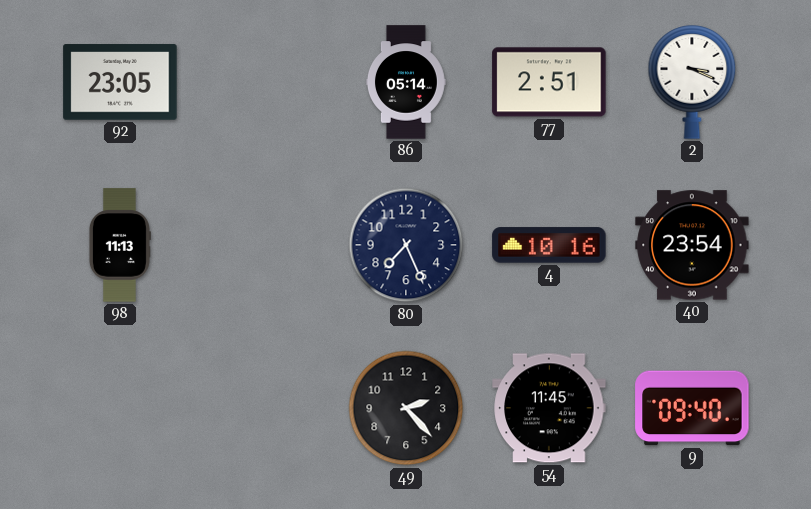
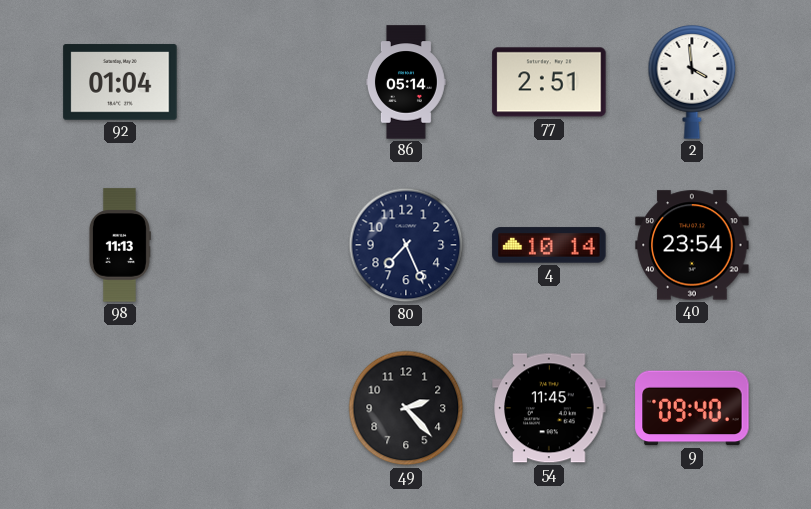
92: 23:05 -> 01:04 (120, 82)
2: 3:19 -> 3:59 (692, 82)
4: 10:16 -> 10:14 (549, 245)
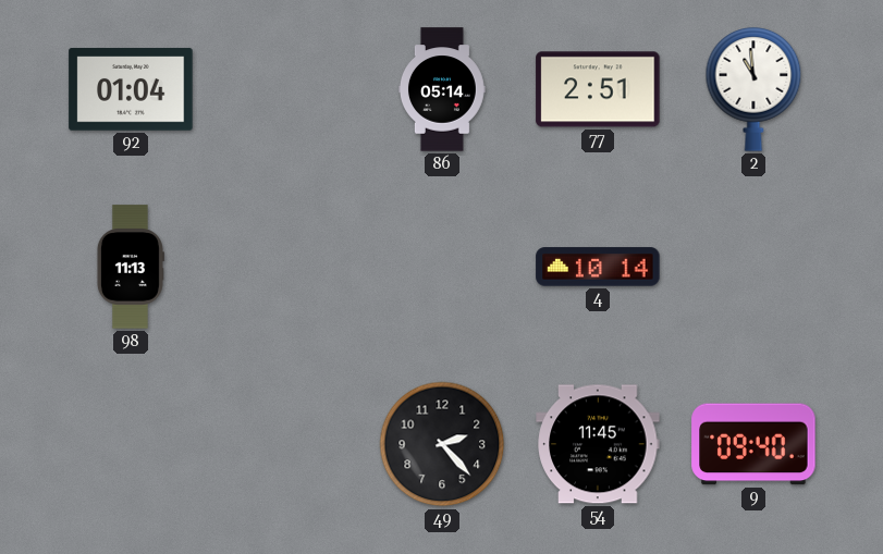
2: 3:59 -> 10:59 (753, 89)
80: 7:26 -> none (406, 245)
40: 23:54 -> none (692, 245)
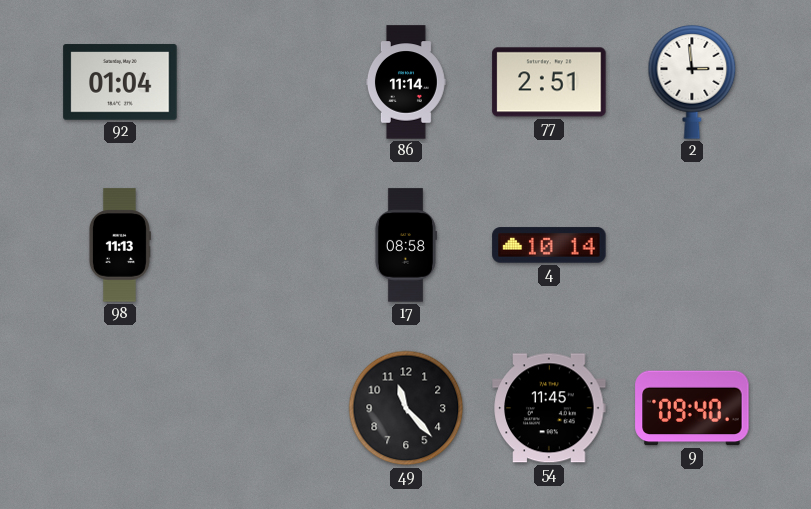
86: 05:14 -> 11:14 (406, 82)
2: 10:59 -> 2:59 (692, 82)
17: none -> 08:58 (405, 245)
49: 2:23 -> 11:23 (406, 408)
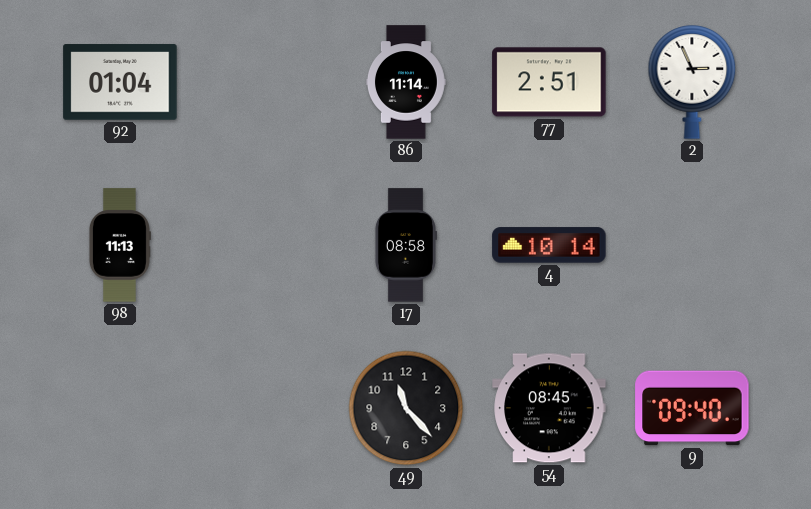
2: 2:59 -> 2:56 (692, 82)
54: 11:45 -> 08:45 (549, 408)
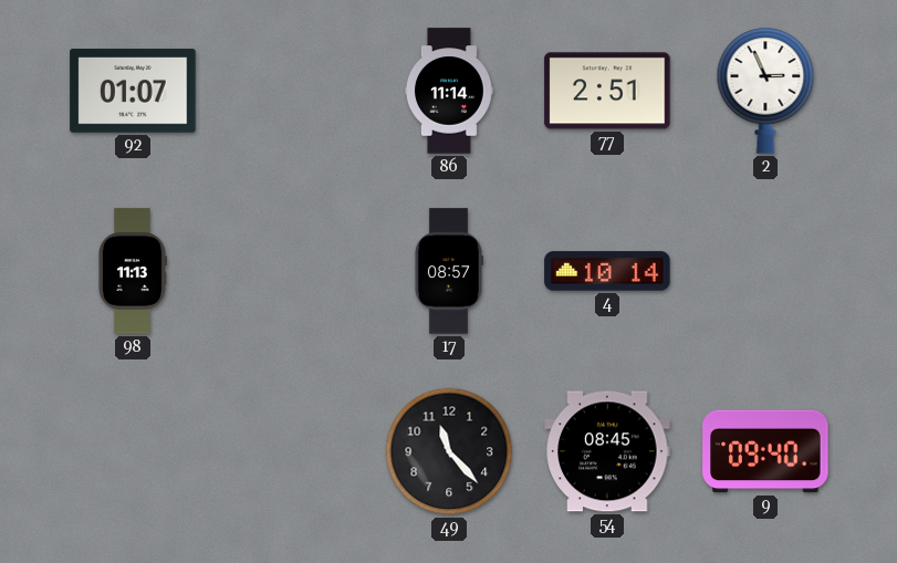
92: 01:04 -> 01:07 (133, 91)
17: 08:58 -> 08:57 (448, 271)
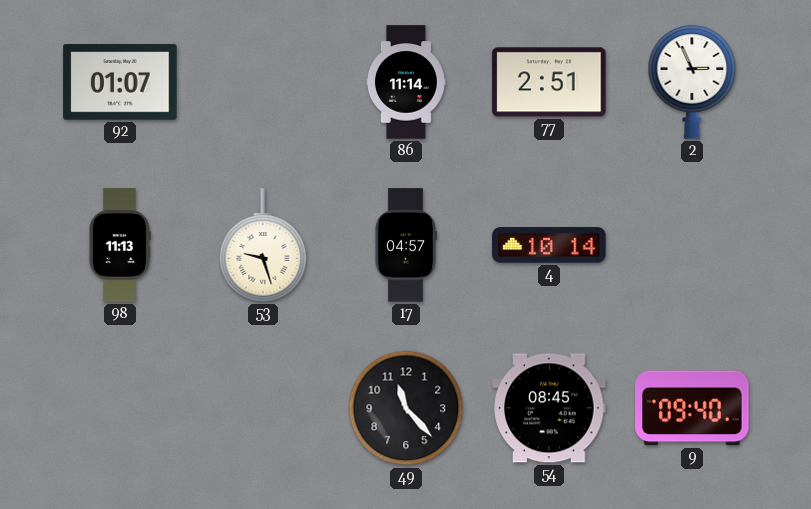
53: none -> 9:27 (263, 245)
17: 08:57 -> 04:57 (405, 245)
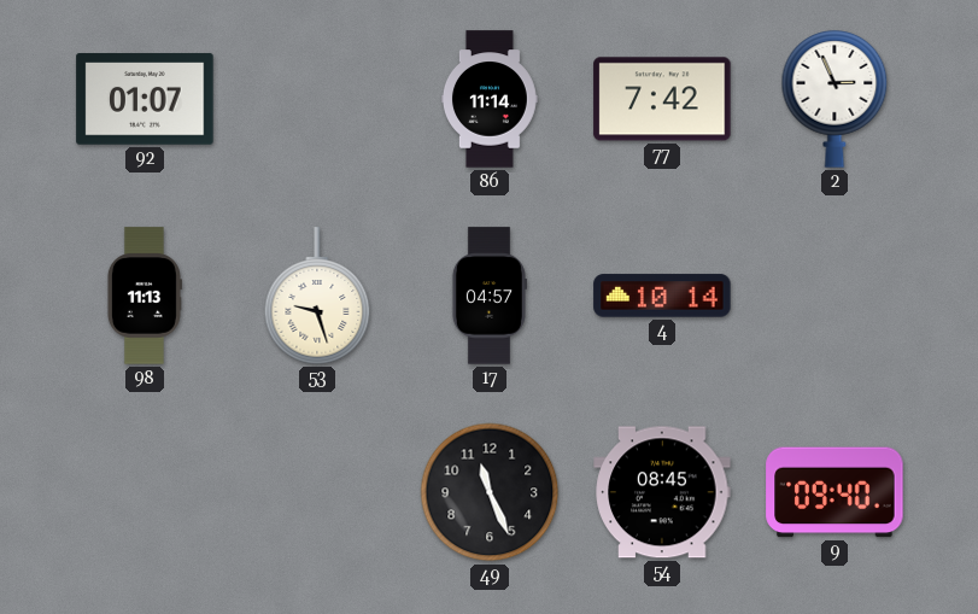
77: 2:51 -> 7:42 (662, 99)
49: 11:23 -> 11:26 (490, 492)
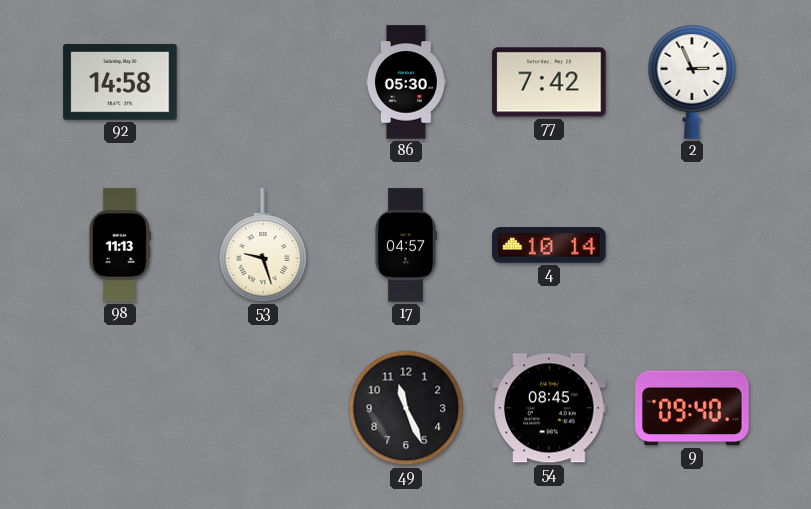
92: 01:07 -> 14:58 (120, 82)
86: 11:14 -> 05:30 (406, 82)
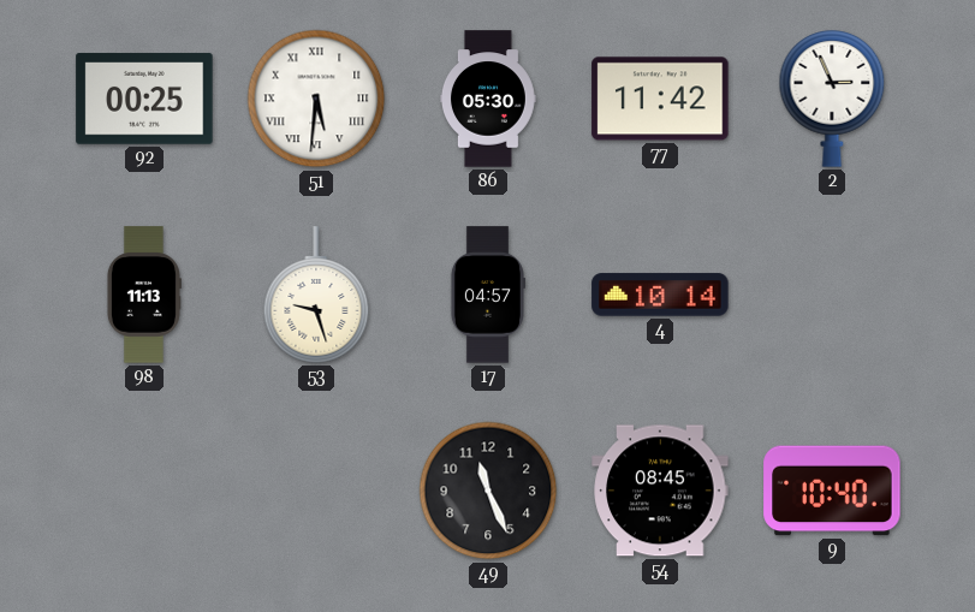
92: 14:58 -> 00:25 (144, 99)
51: none -> 5:31 (316, 99)
77: 7:42 -> 11:42 (660, 99)
9: 09:40 -> 10:40 (832, 491)
